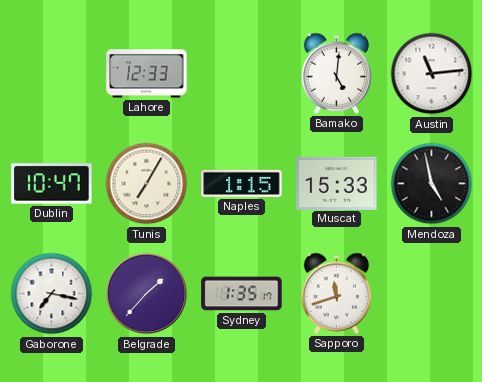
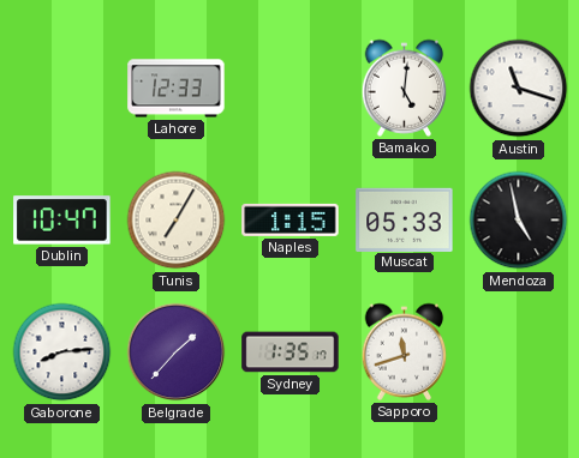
Austin: 11:14 -> 11:18 (519, 89)
Muscat: 15:33 -> 05:33 (405, 219)
Gaborone: 7:17 -> 8:14 (62, 352)
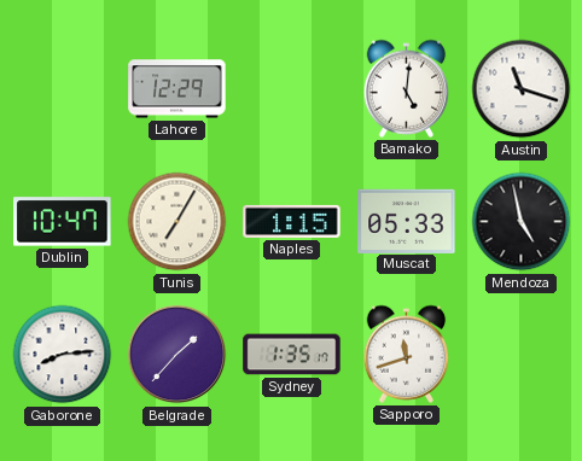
Lahore: 12:33 -> 12:29 (177, 89)
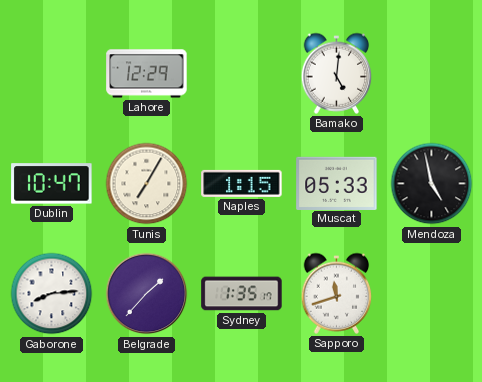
Austin: 11:18 -> none (522, 89)
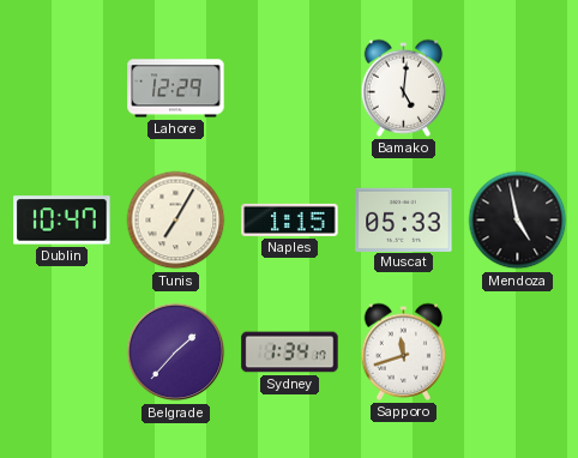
Gaborone: 8:14 -> none (52, 294)
Sydney: 1:35 -> 1:34 (290, 352)
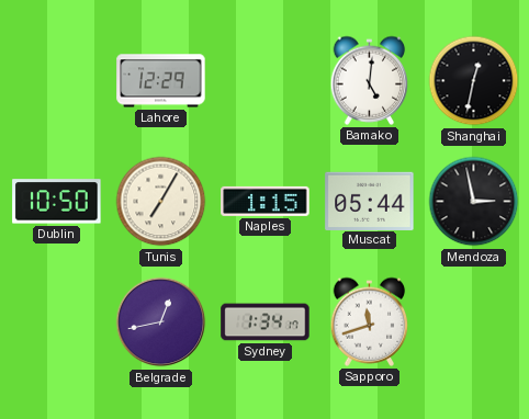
Shanghai: none -> 12:32 (474, 81)
Dublin: 10:47 -> 10:50 (57, 202)
Muscat: 05:33 -> 05:44 (370, 201)
Mendoza: 4:58 -> 2:58 (474, 202)
Belgrade: 1:37 -> 12:43 (161, 322)
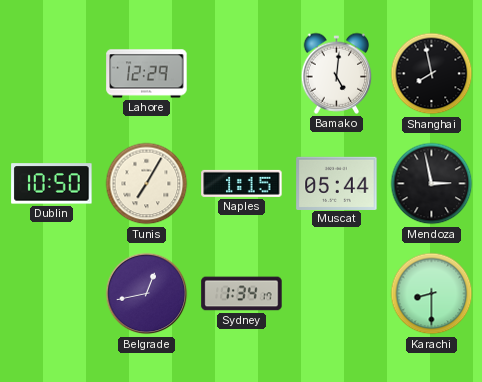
Shanghai: 12:32 -> 7:58 (432, 74)
Sapporo: 11:42 -> none (370, 321)
Karachi: none -> 8:30 (432, 294)
